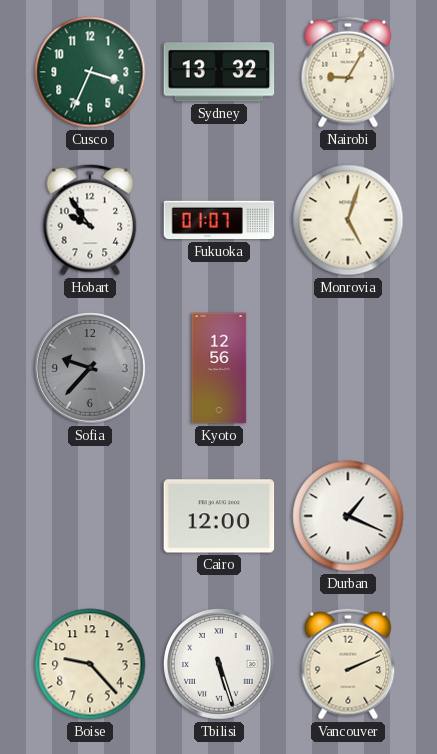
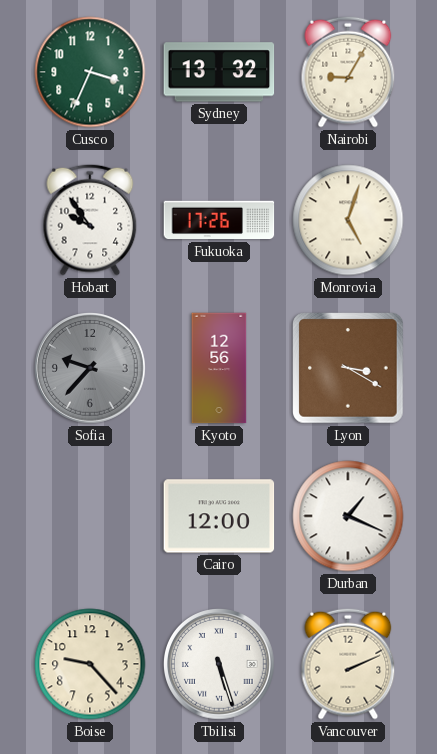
Fukuoka: 01:07 -> 17:26 (219, 220)
Lyon: none -> 3:20 (348, 368)
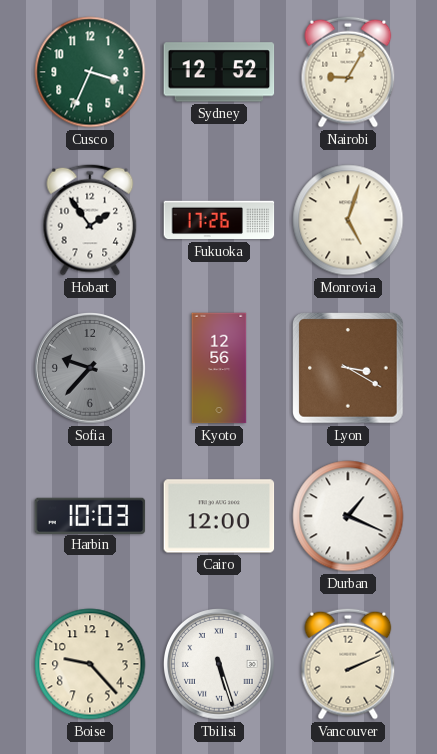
Sydney: 13:32 -> 12:52 (219, 72)
Hobart: 9:54 -> 1:54 (90, 220)
Harbin: none -> 10:03 (90, 515)
